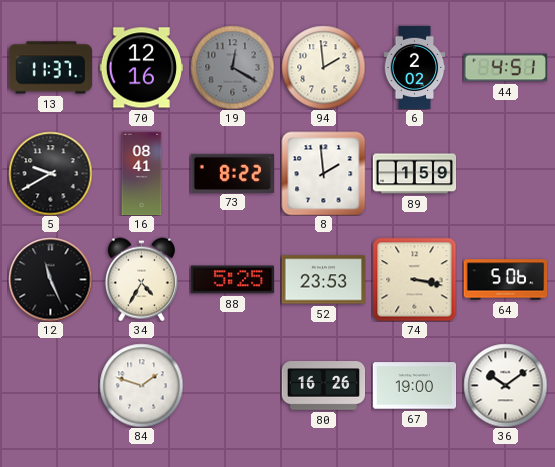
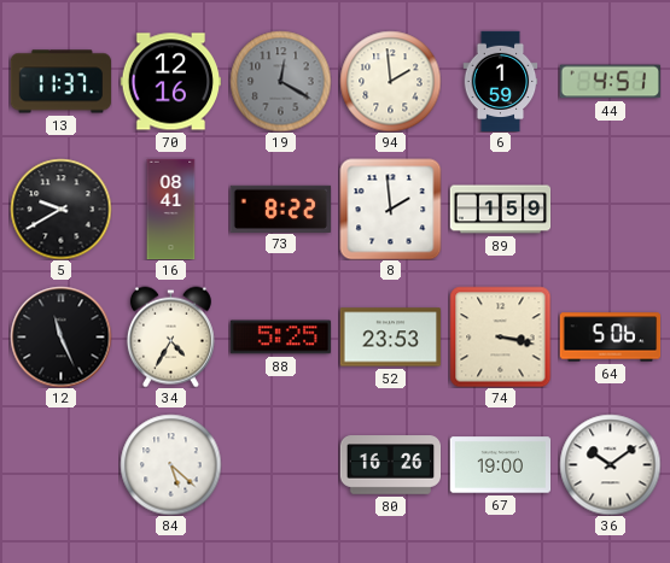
6: 2:02 -> 1:59 (501, 81)
84: 1:48 -> 5:22 (170, 464)
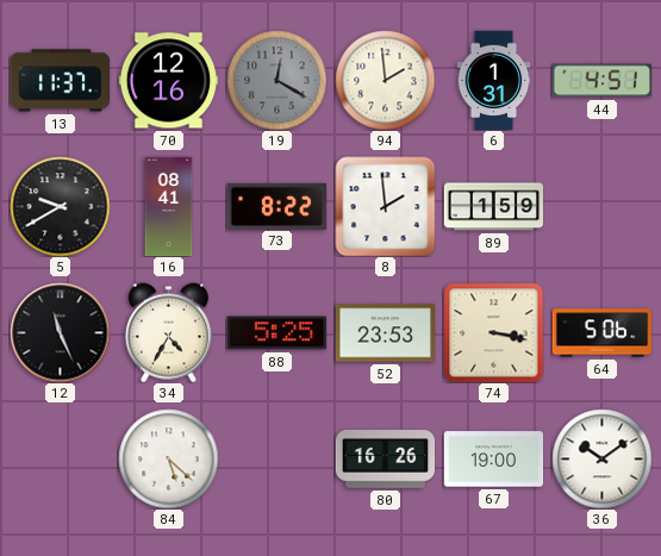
6: 1:59 -> 1:31 (494, 80)
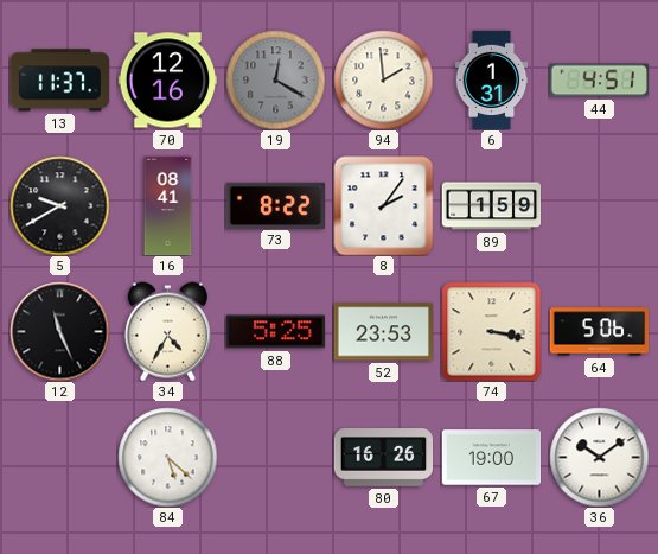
8: 1:59 -> 2:06 (383, 205)
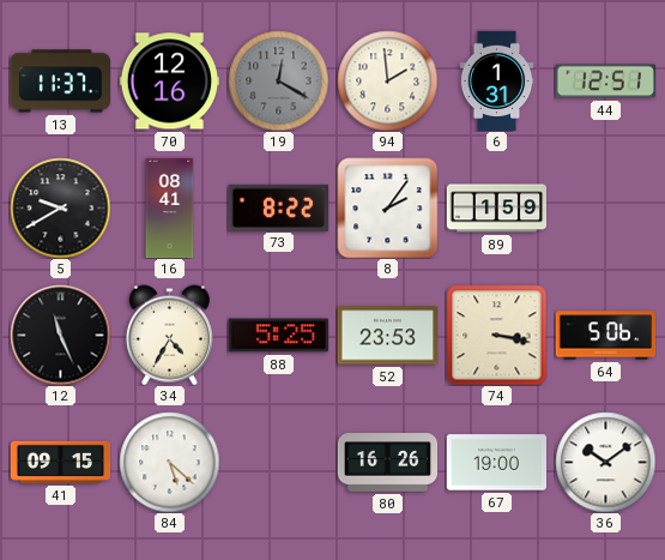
44: 4:51 -> 12:51 (605, 82)
41: none -> 09:15 (60, 462)
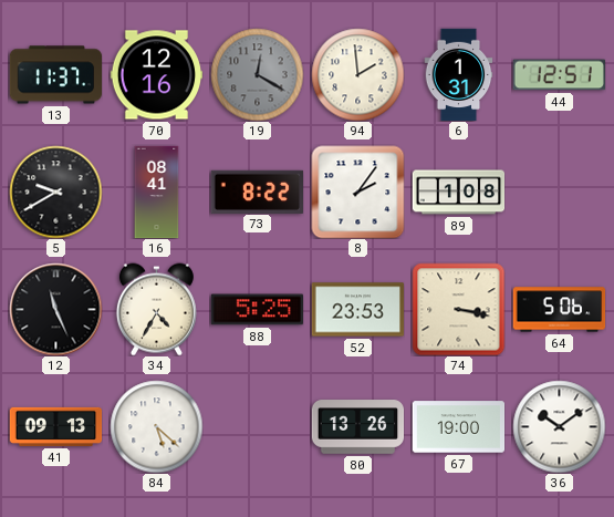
89: 1:59 -> 1:08 (458, 193)
41: 09:15 -> 09:13 (55, 426)
80: 16:26 -> 13:26 (357, 427)
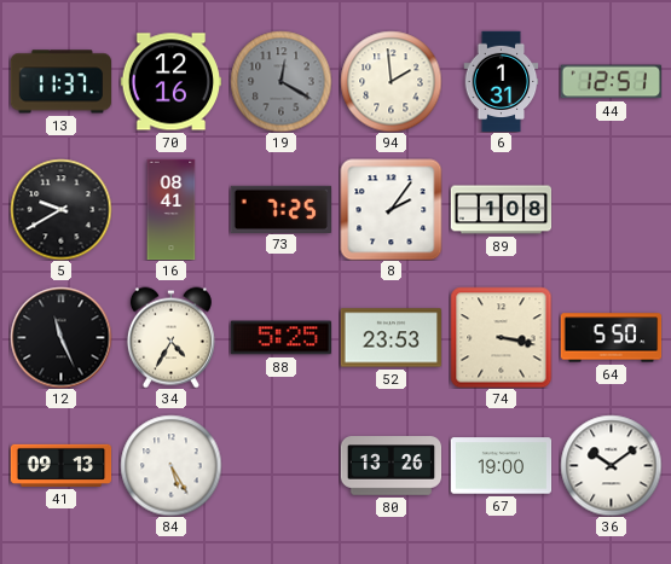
73: 8:22 -> 7:25 (280, 209)
64: 5:06 -> 5:50 (611, 338)
84: 5:22 -> 5:25 (170, 465)
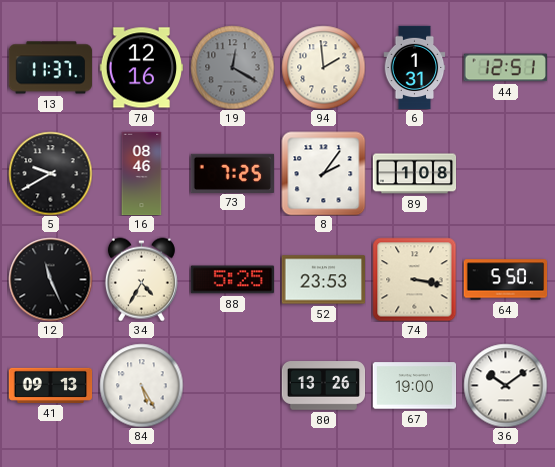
16: 08:41 -> 08:46 (142, 173)
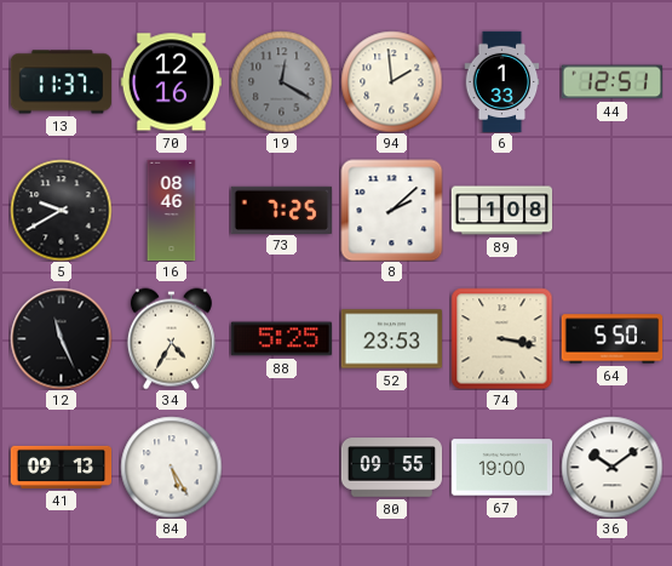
6: 1:31 -> 1:33 (502, 81)
8: 2:06 -> 2:08 (391, 210)
80: 13:26 -> 09:55 (391, 468)
